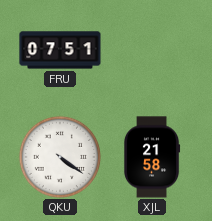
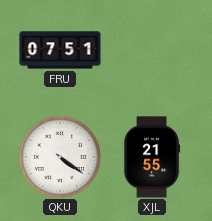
XJL: 21:58 -> 21:55 (152, 157)
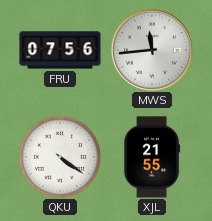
FRU: 07:51 -> 07:56 (60, 50)
MWS: none -> 11:44 (152, 50)
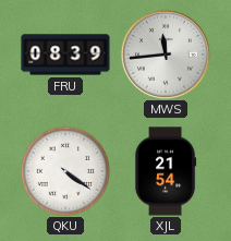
FRU: 07:56 -> 08:39 (65, 55)
XJL: 21:55 -> 21:54 (166, 171)
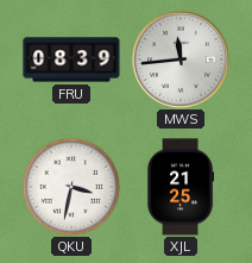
QKU: 4:21 -> 3:32 (70, 186)
XJL: 21:54 -> 21:25 (181, 187)
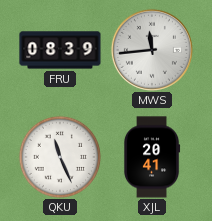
QKU: 3:32 -> 11:26 (59, 156)
XJL: 21:25 -> 20:41 (152, 157)
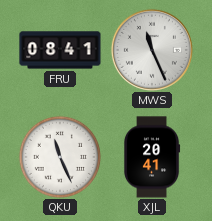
FRU: 08:39 -> 08:41 (60, 50)
MWS: 11:44 -> 11:26 (152, 50)
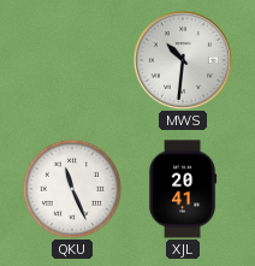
FRU: 08:41 -> none (60, 50)
MWS: 11:26 -> 10:31 (183, 60)
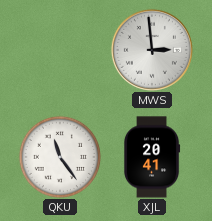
MWS: 10:31 -> 2:59 (152, 50)
QKU: 11:26 -> 11:24 (59, 156)
